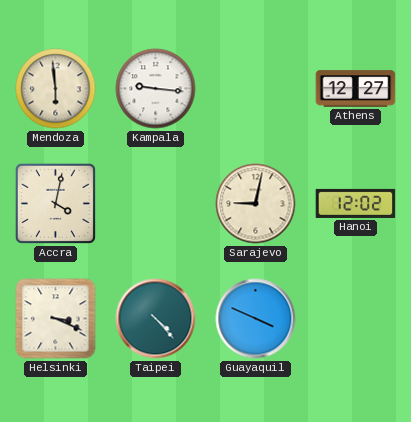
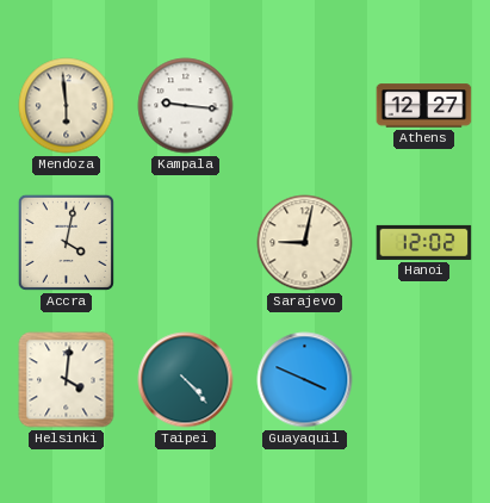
Helsinki: 3:19 -> 4:01 (67, 380)
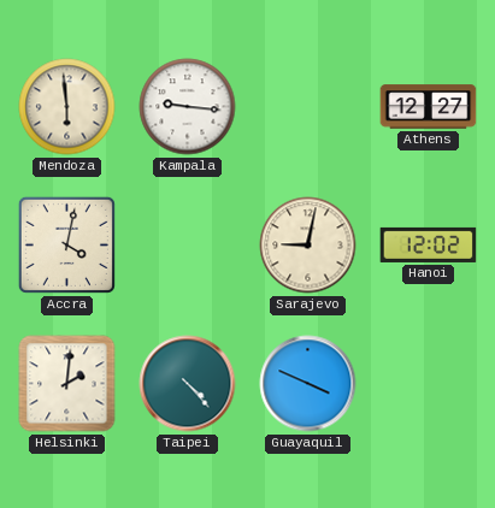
Helsinki: 4:01 -> 2:01 (67, 384)
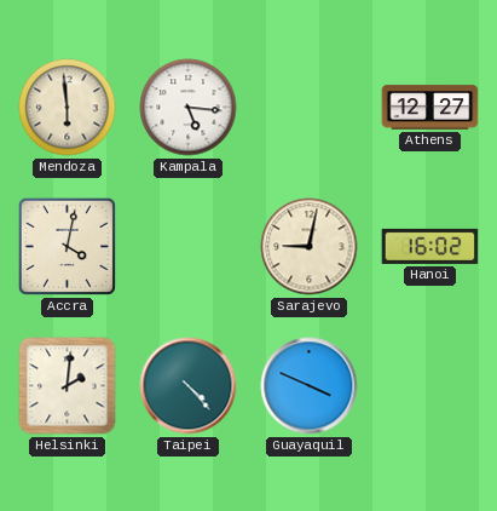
Kampala: 9:16 -> 5:16 (189, 108)
Hanoi: 12:02 -> 16:02 (430, 246)
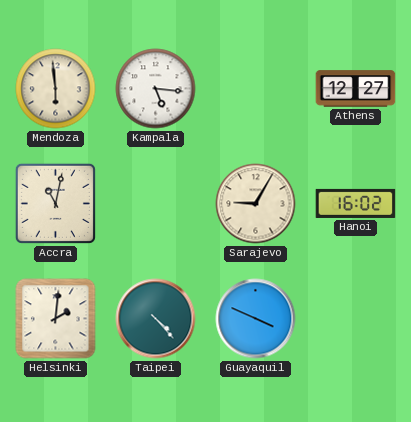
Accra: 4:02 -> 11:02 (55, 203)
Sarajevo: 9:02 -> 9:05 (256, 204)
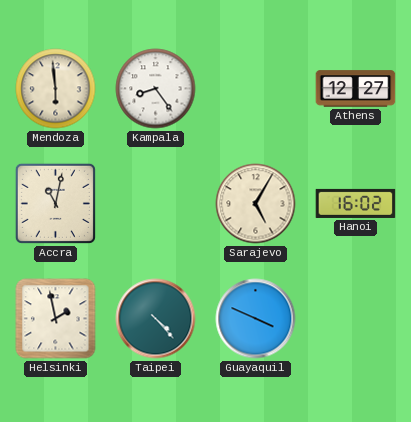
Kampala: 5:16 -> 8:24 (156, 89)
Sarajevo: 9:05 -> 5:05 (256, 204)
Helsinki: 2:01 -> 1:58 (56, 319)
